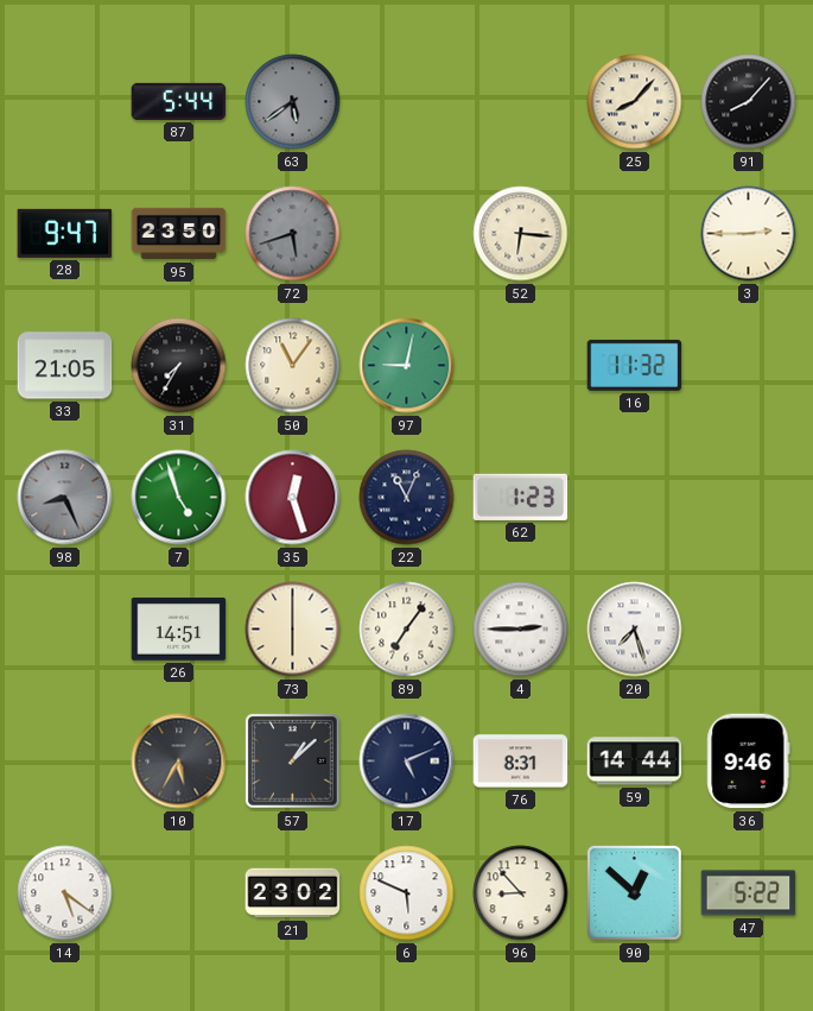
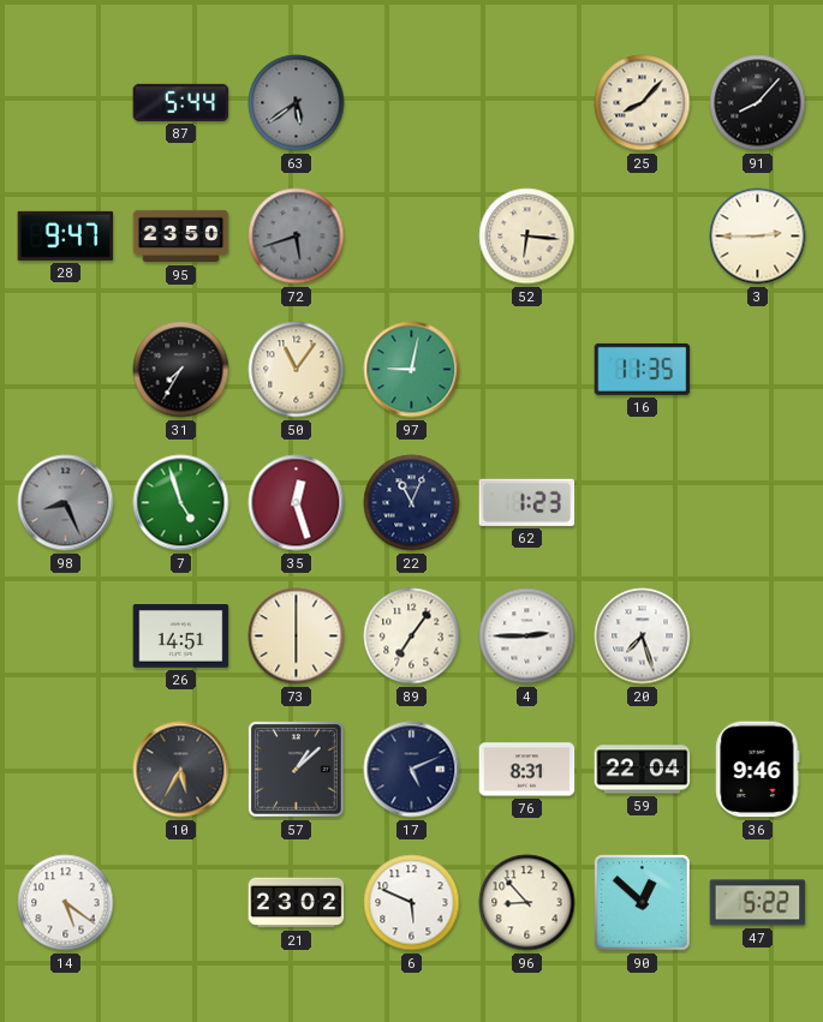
33: 21:05 -> none (65, 366)
16: 11:32 -> 11:35 (643, 369)
59: 14:44 -> 22:04 (643, 770)
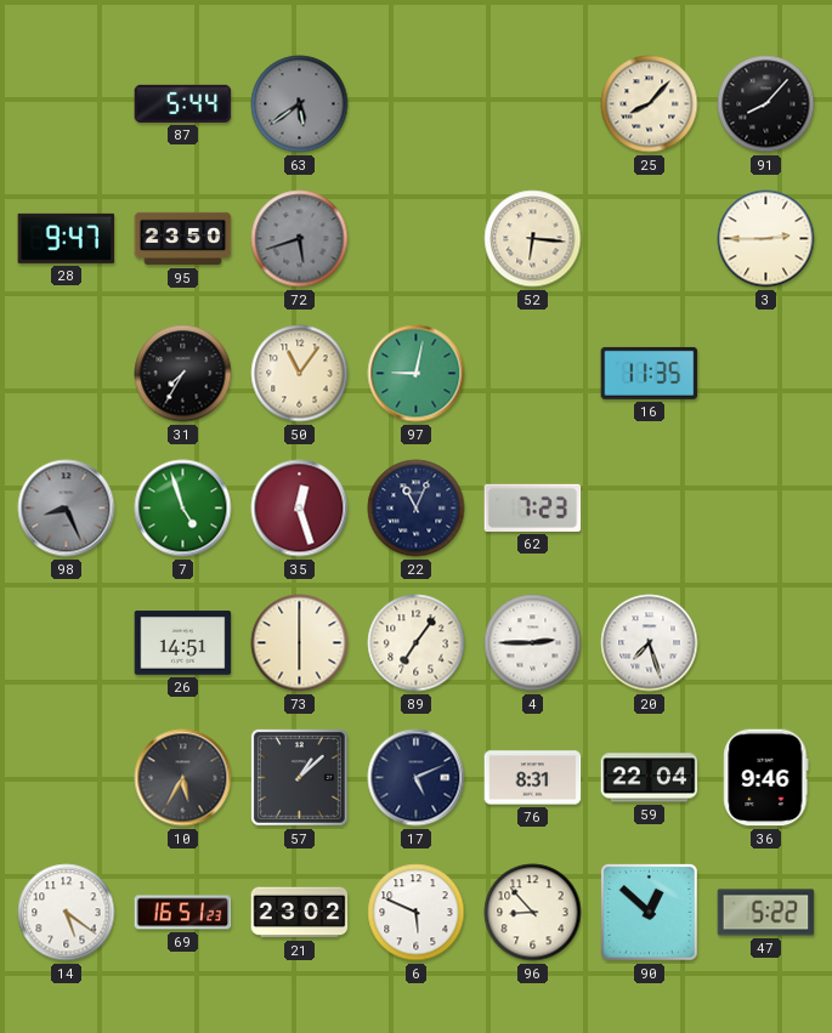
62: 1:23 -> 7:23 (533, 507)
69: none -> 16:51 (183, 913)
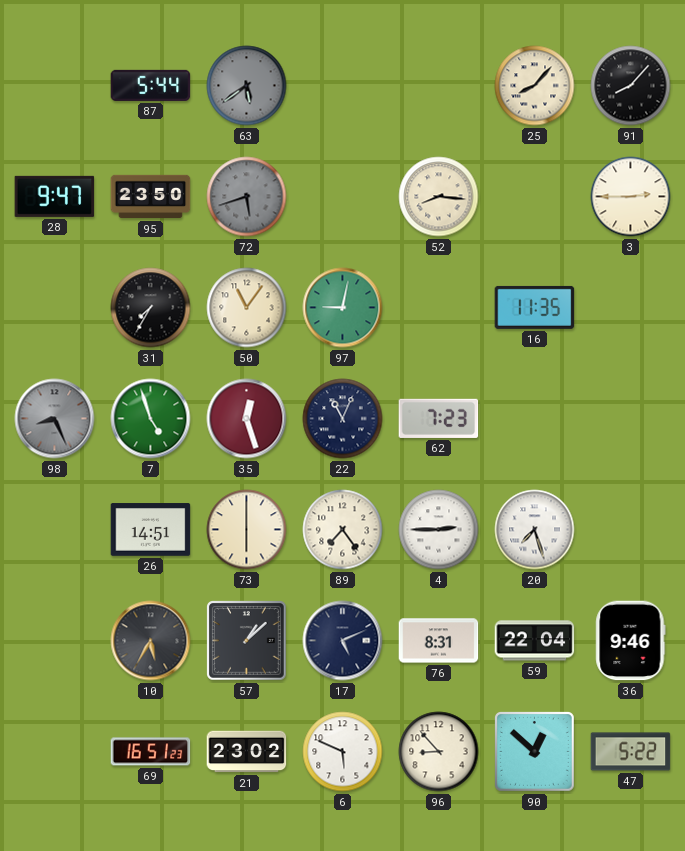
52: 6:16 -> 8:16 (439, 197)
89: 7:06 -> 7:24 (343, 530)
14: 5:21 -> none (67, 913)
